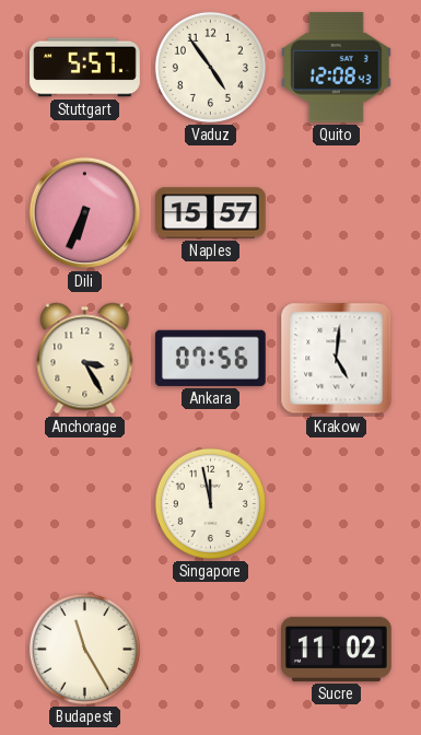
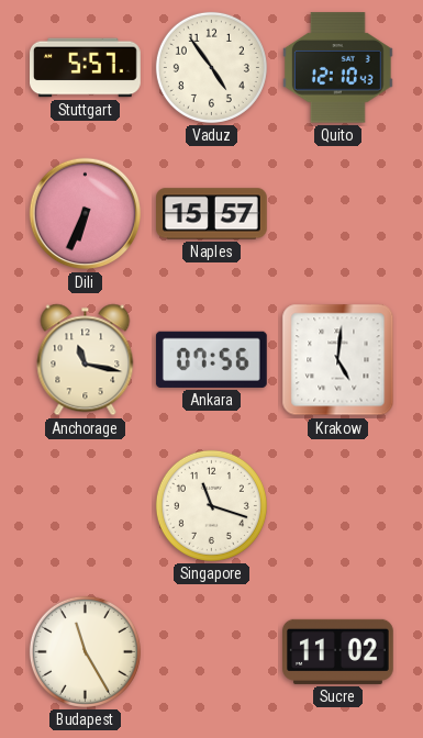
Quito: 12:08 -> 12:10 (337, 68)
Anchorage: 3:25 -> 11:17 (86, 360)
Singapore: 11:58 -> 11:18 (211, 505)
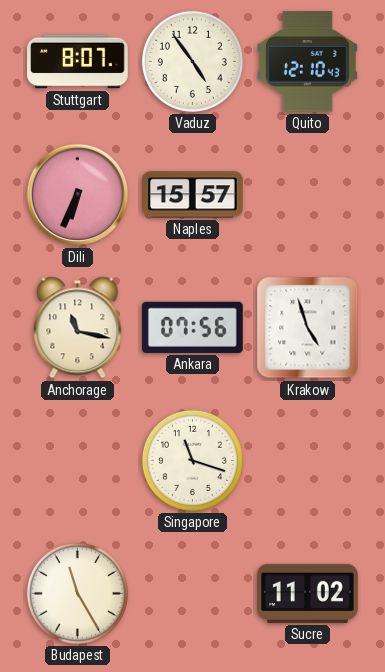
Stuttgart: 5:57 -> 8:07 (78, 62)
Krakow: 5:01 -> 4:57 (308, 328)
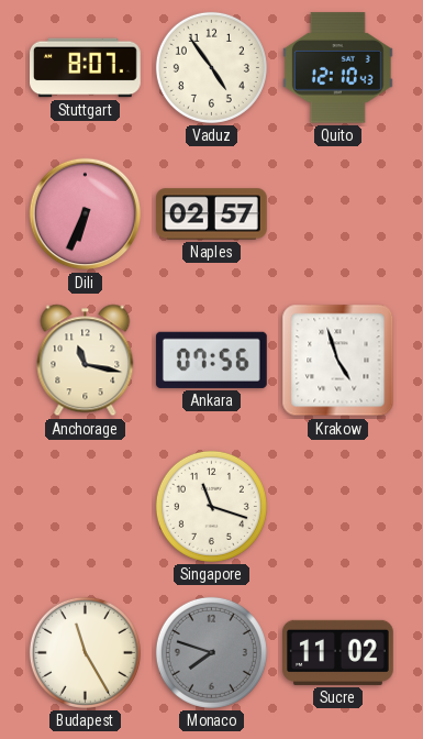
Naples: 15:57 -> 02:57 (212, 214)
Monaco: none -> 7:48 (211, 652)
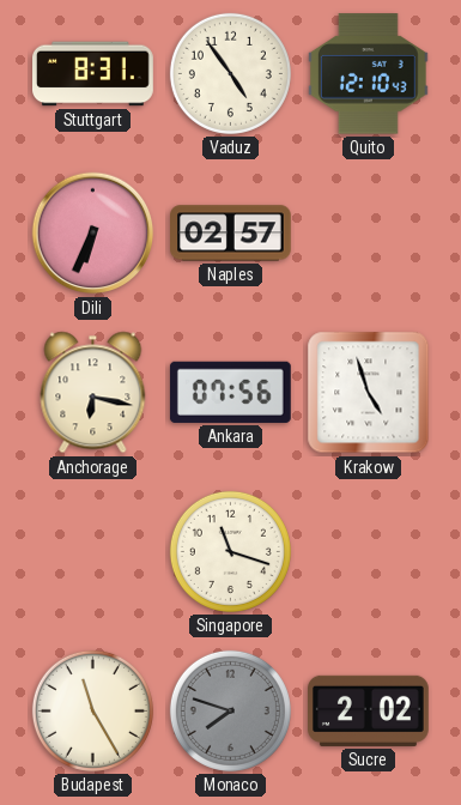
Stuttgart: 8:07 -> 8:31 (93, 74)
Anchorage: 11:17 -> 6:17 (93, 393)
Sucre: 11:02 -> 2:02 (369, 710)
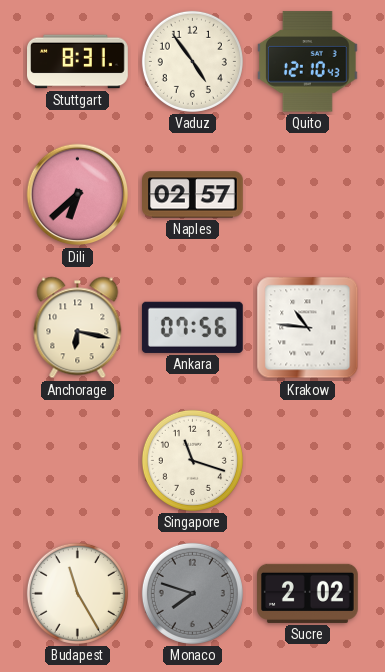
Dili: 6:34 -> 6:38 (78, 195)
Krakow: 4:57 -> 10:46 (308, 328)
